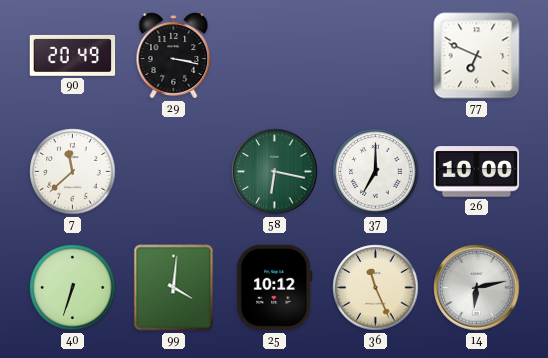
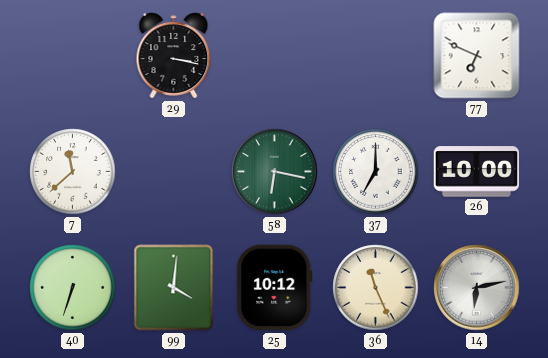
90: 20:49 -> none (73, 55)
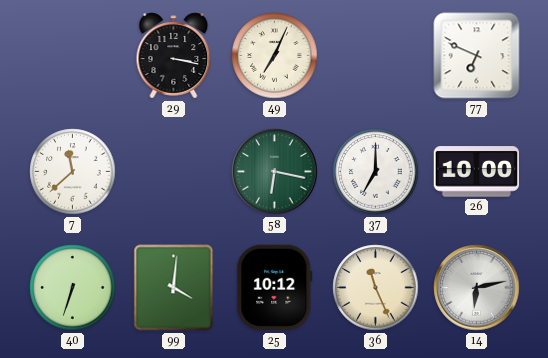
49: none -> 7:04 (275, 56)
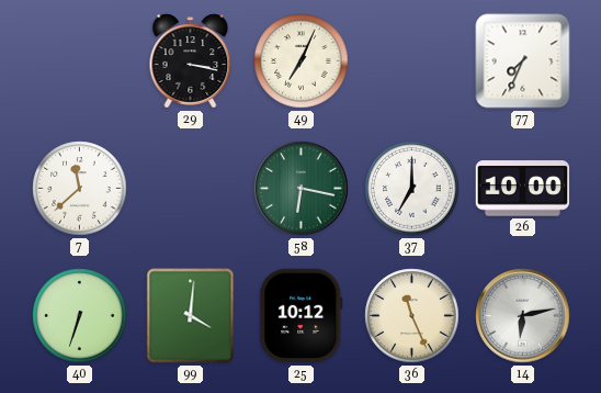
77: 6:49 -> 7:34 (523, 61)
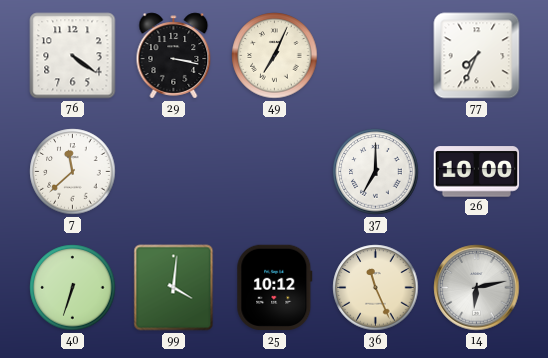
76: none -> 4:21 (73, 56)
58: 6:17 -> none (302, 189)
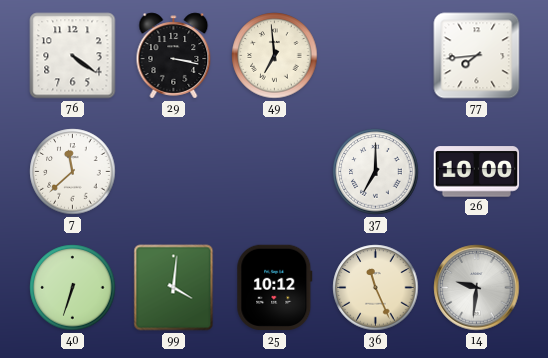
49: 7:04 -> 6:59 (275, 56)
77: 7:34 -> 7:44 (477, 56)
14: 6:13 -> 9:31 (477, 288)
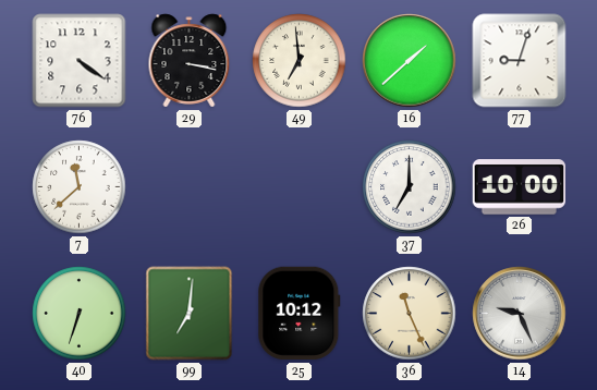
16: none -> 1:38 (410, 61)
77: 7:44 -> 9:03 (520, 61)
99: 4:01 -> 7:01 (190, 314)
14: 9:31 -> 9:26 (520, 314)
